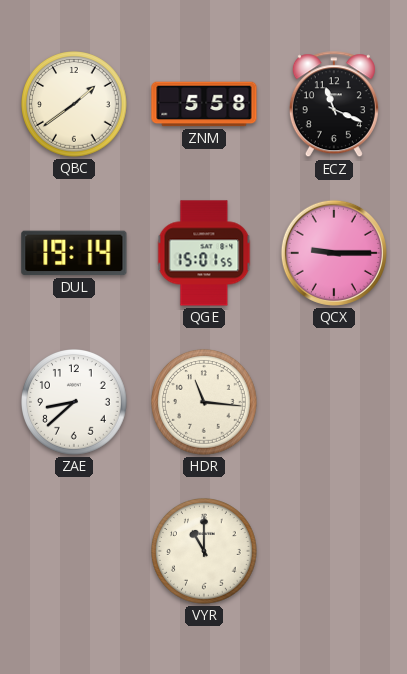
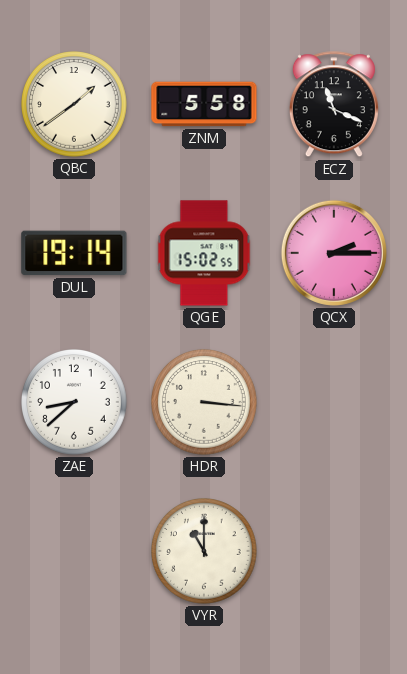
QGE: 15:01 -> 15:02 (204, 253)
QCX: 9:15 -> 2:15 (334, 253)
HDR: 11:16 -> 3:16 (205, 403)
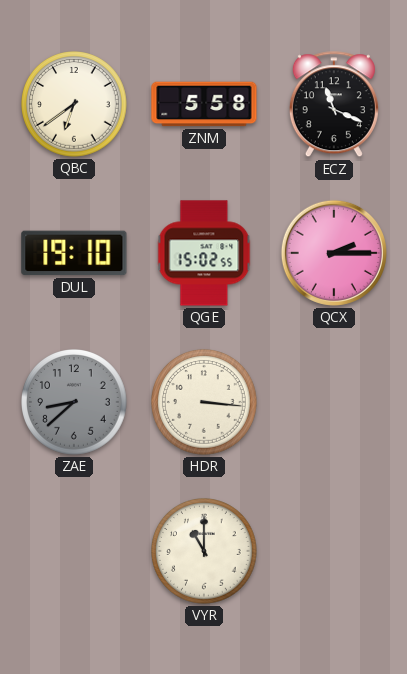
QBC: 1:39 -> 6:39 (75, 105)
DUL: 19:14 -> 19:10 (74, 253)
ZAE dial: white -> grey (75, 403)
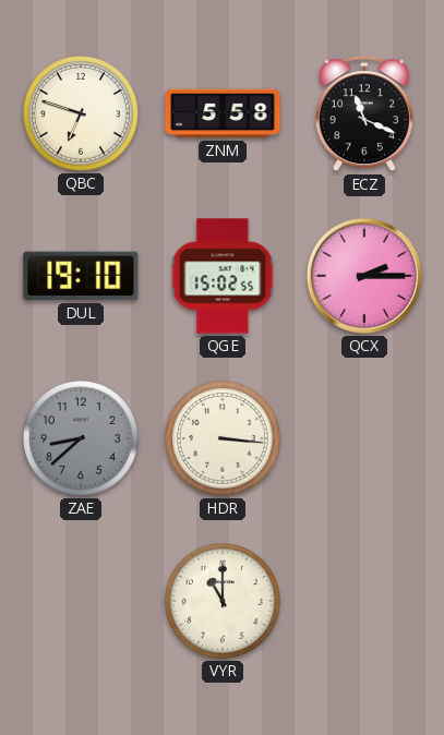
QBC: 6:39 -> 6:48 (82, 115)
